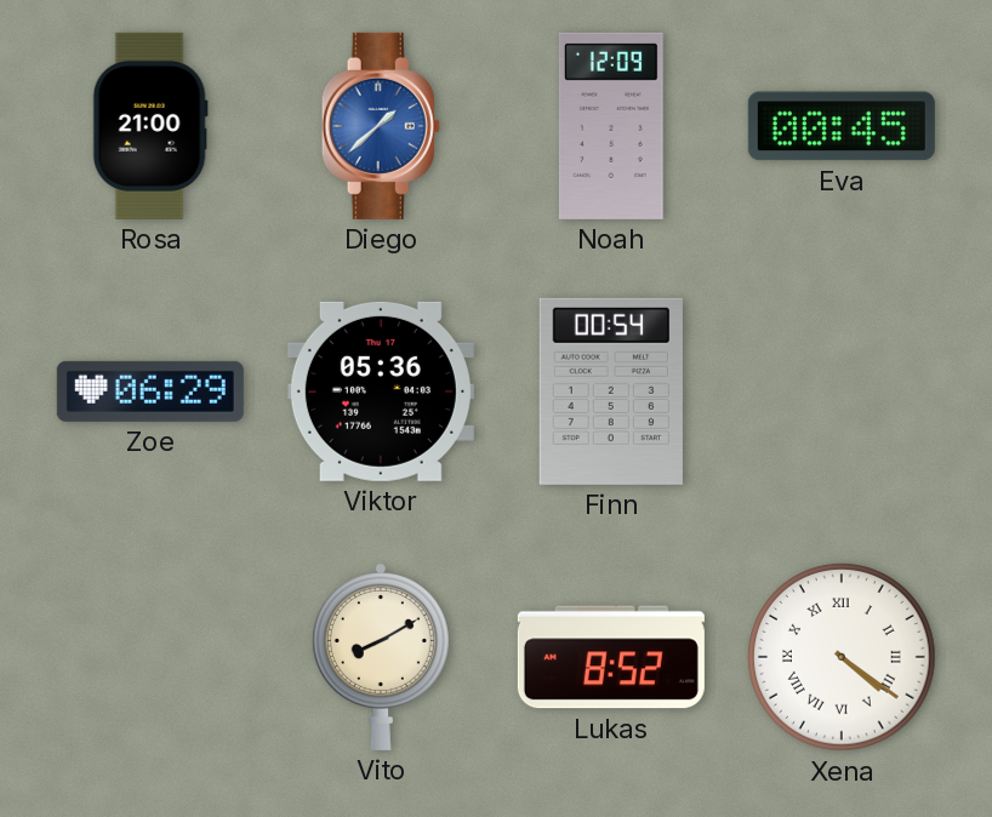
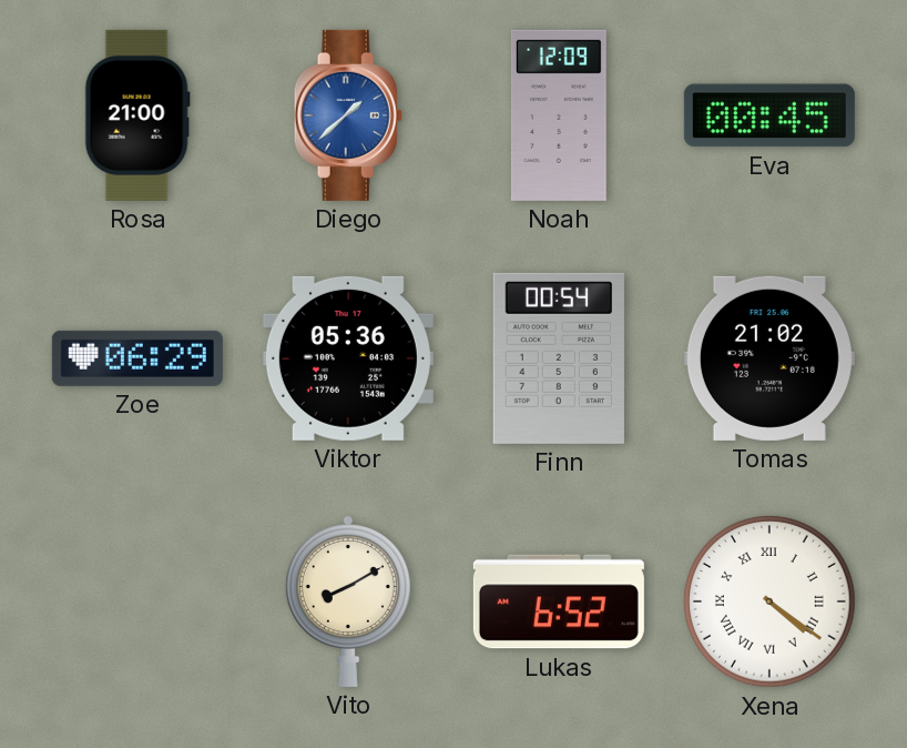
Tomas: none -> 21:02 (770, 358)
Lukas: 8:52 -> 6:52 (559, 602)
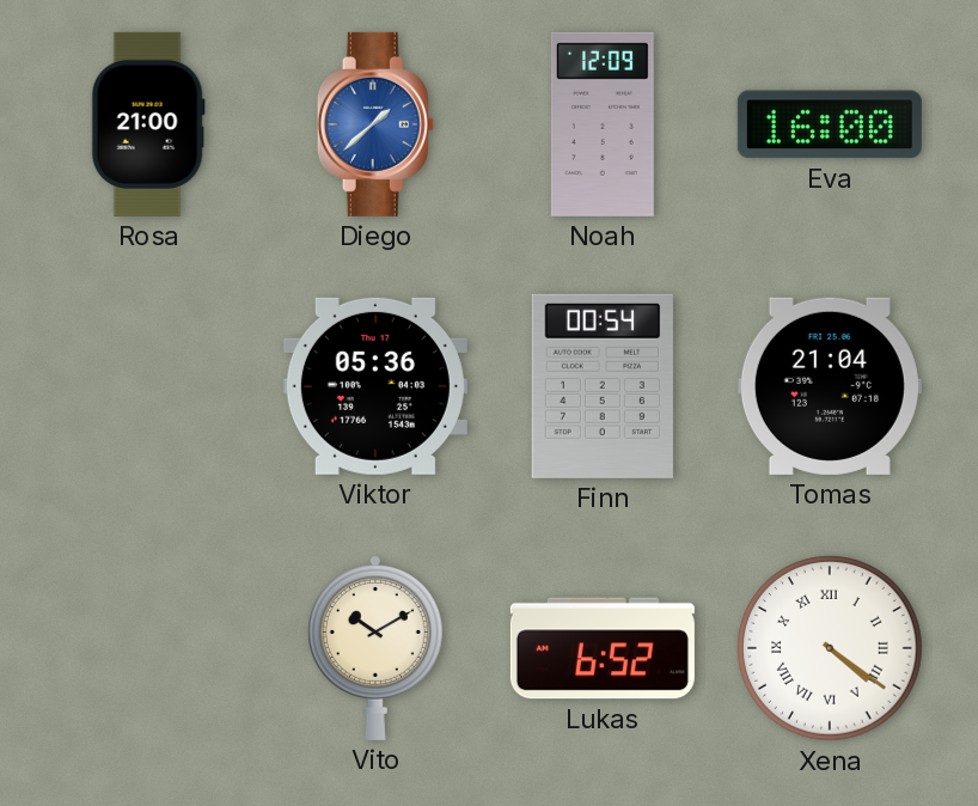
Eva: 00:45 -> 16:00 (830, 124)
Zoe: 06:29 -> none (137, 358)
Tomas: 21:02 -> 21:04 (830, 386)
Vito: 8:10 -> 10:10 (375, 648)
